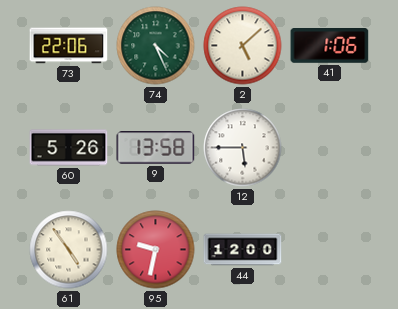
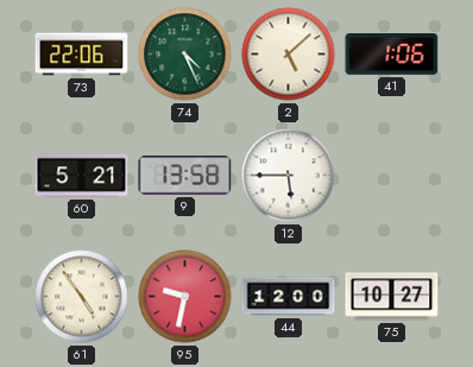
60: 5:26 -> 5:21 (82, 176)
75: none -> 10:27 (392, 297)
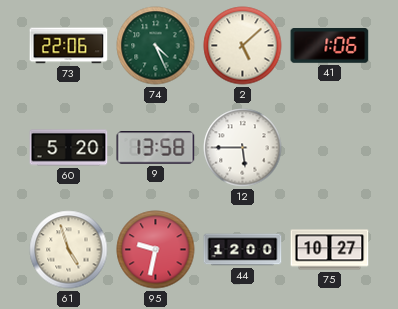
60: 5:21 -> 5:20 (69, 148)
61: 4:54 -> 4:57 (69, 250)
